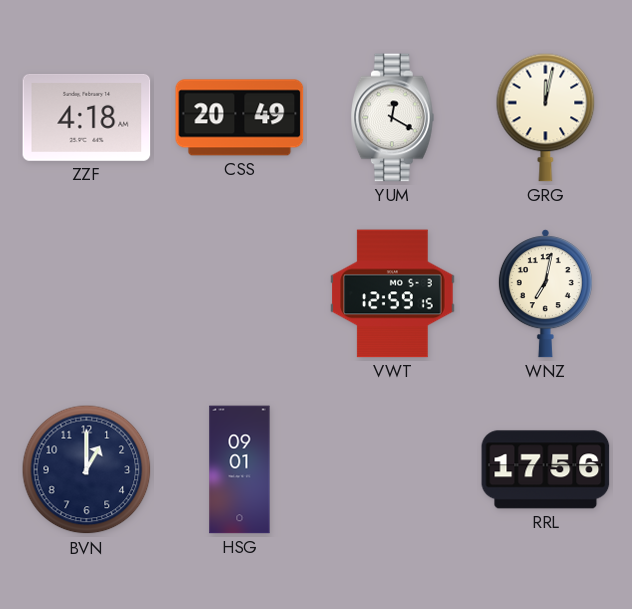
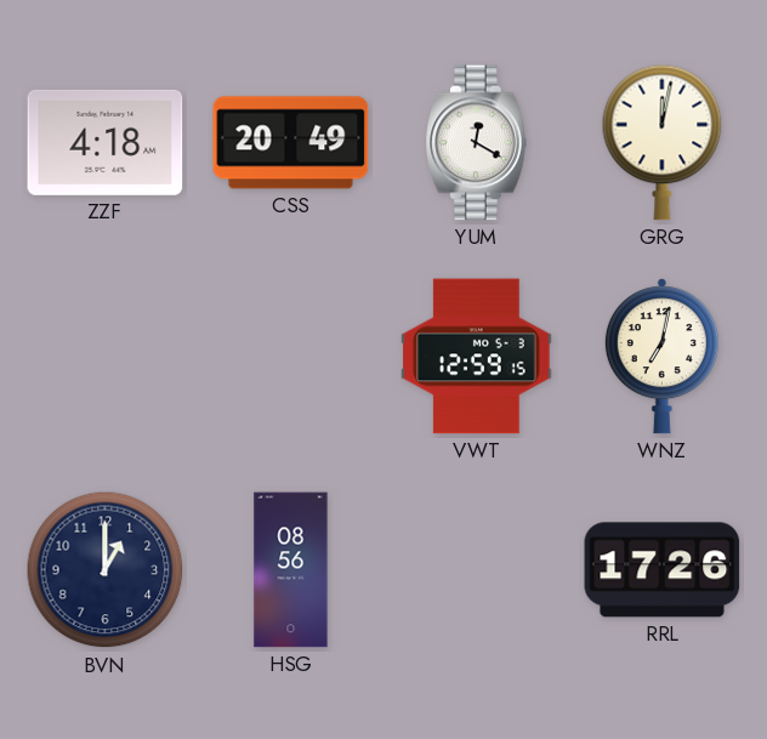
HSG: 09:01 -> 08:56 (291, 570)
RRL: 17:56 -> 17:26 (663, 570)
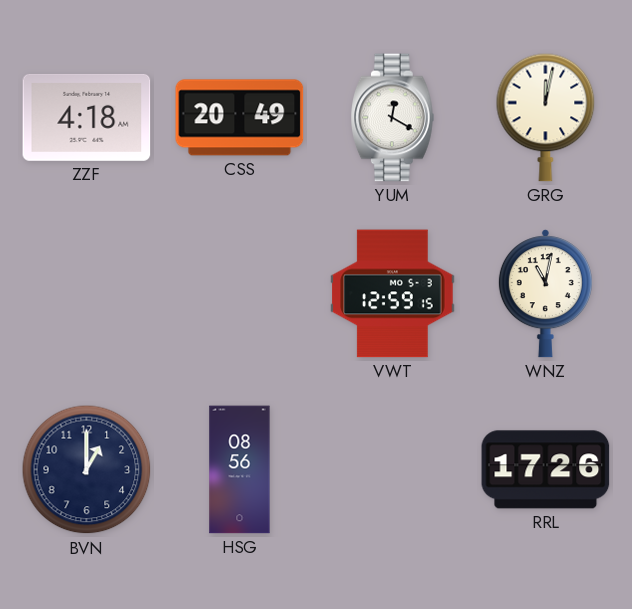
WNZ: 7:02 -> 11:02 (545, 294)
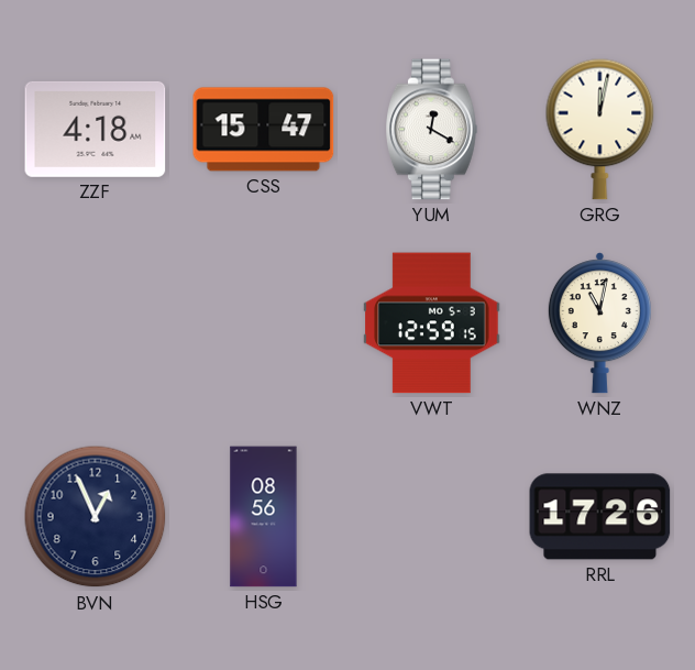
CSS: 20:49 -> 15:47 (264, 130)
BVN: 1:00 -> 12:56 (96, 517)
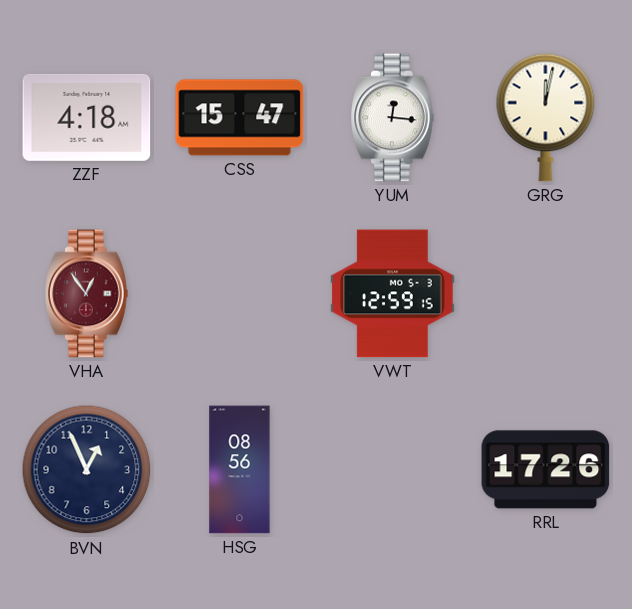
YUM: 12:20 -> 12:16 (393, 118)
VHA: none -> 12:54 (87, 294)
WNZ: 11:02 -> none (599, 323)
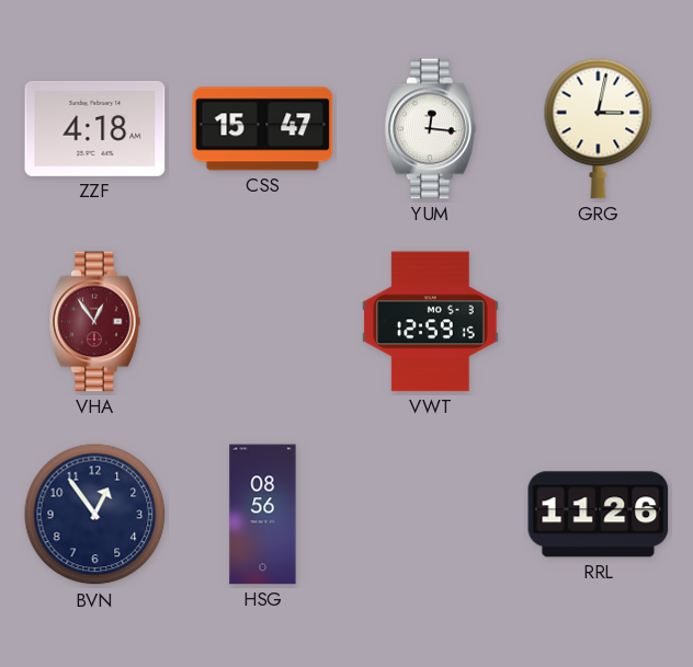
GRG: 12:02 -> 3:02 (599, 128)
BVN: 12:56 -> 12:54 (95, 515)
RRL: 17:26 -> 11:26 (599, 515)
